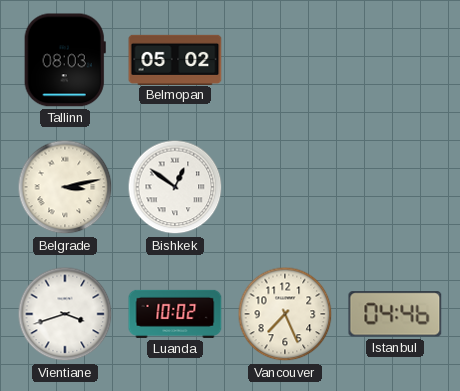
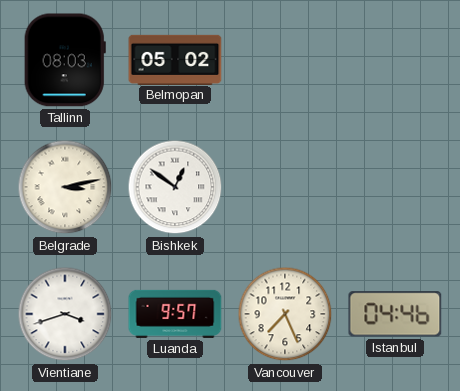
Luanda: 10:02 -> 9:57 (175, 314)
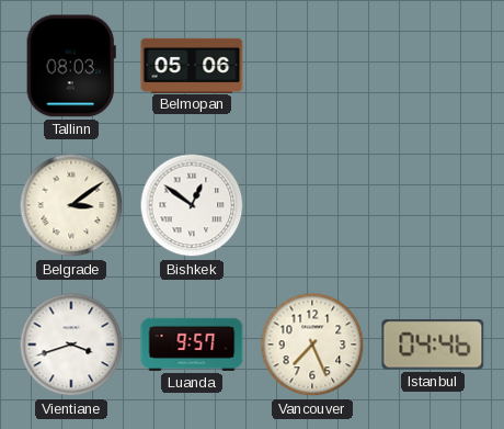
Belmopan: 05:02 -> 05:06 (192, 65)
Belgrade: 3:13 -> 3:09 (71, 205)
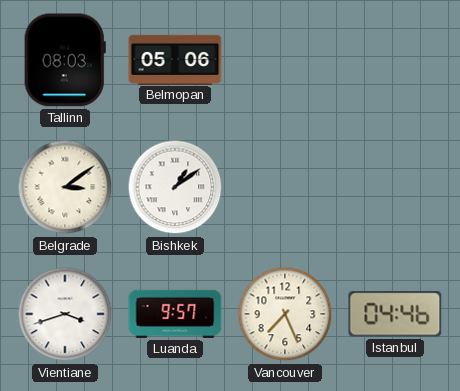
Bishkek: 12:51 -> 1:09 (175, 187)
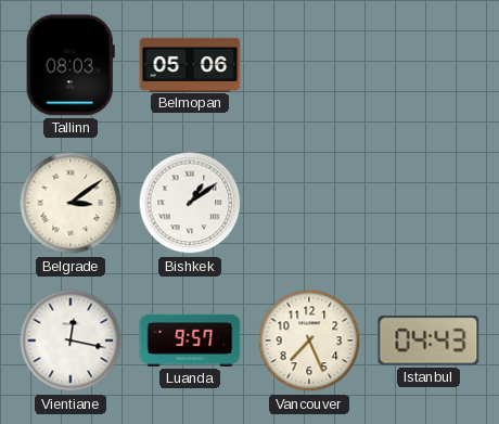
Vientiane: 3:42 -> 12:17 (71, 341)
Istanbul: 04:46 -> 04:43 (428, 341)
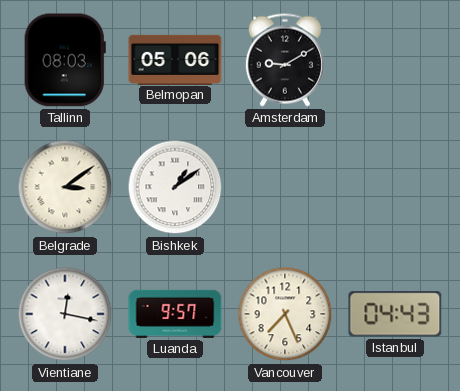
Amsterdam: none -> 9:10 (285, 60)
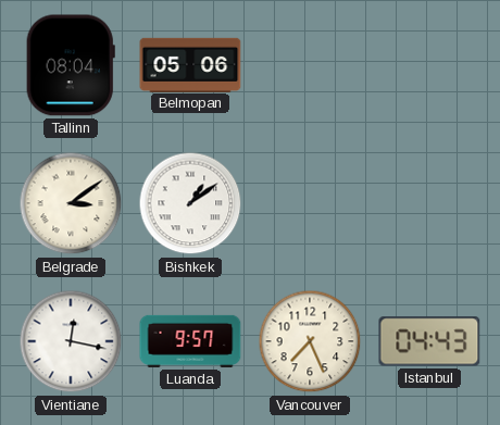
Tallinn: 08:03 -> 08:04 (71, 65)
Amsterdam: 9:10 -> none (285, 60)
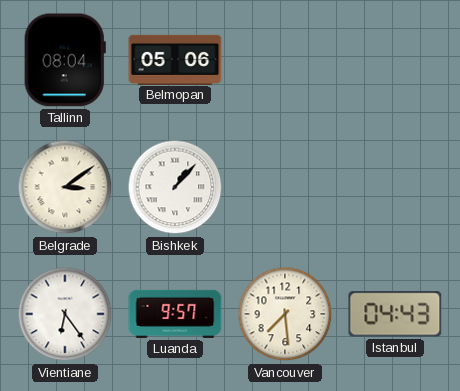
Bishkek: 1:09 -> 1:07 (175, 187)
Vientiane: 12:17 -> 6:24 (65, 314)
Vancouver: 7:26 -> 7:29 (285, 314)
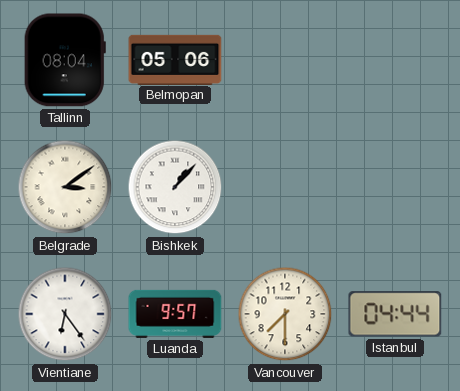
Vancouver: 7:29 -> 7:30 (285, 314)
Istanbul: 04:43 -> 04:44 (395, 314)
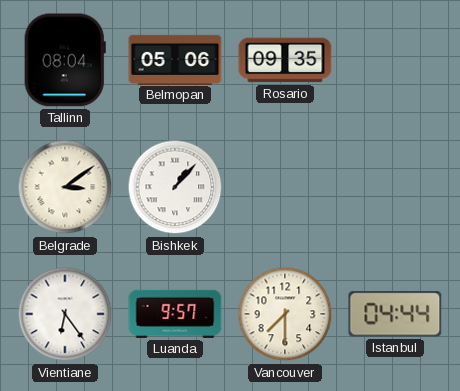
Rosario: none -> 09:35 (285, 60)
